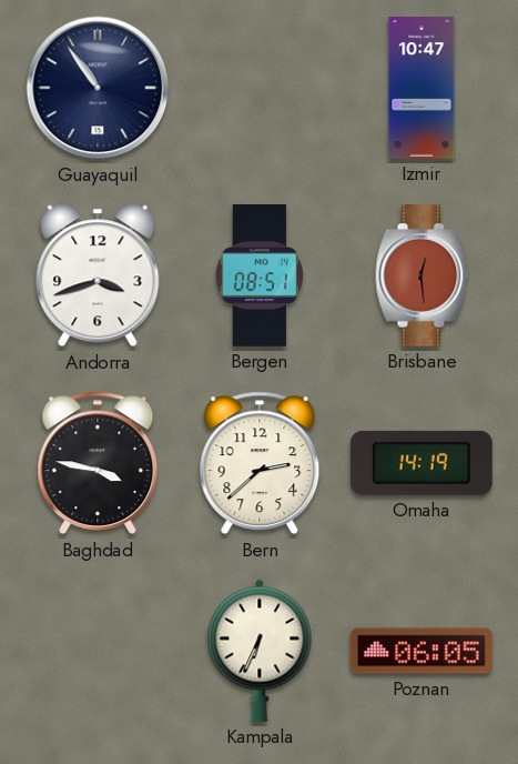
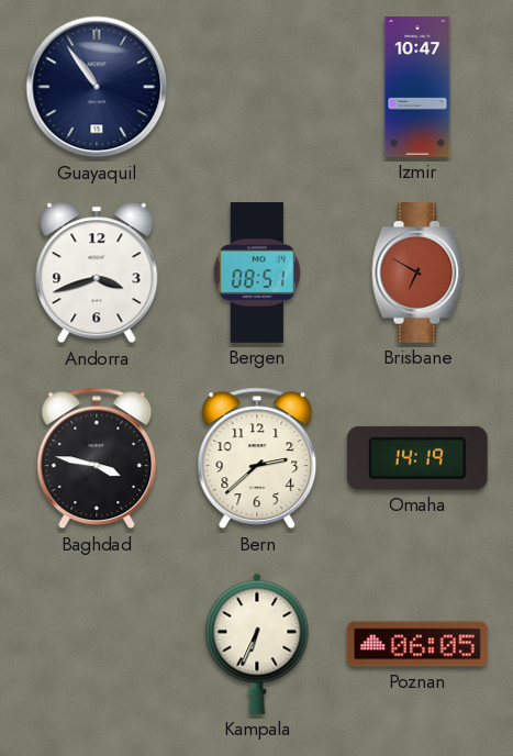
Brisbane: 12:29 -> 6:50 (417, 274)
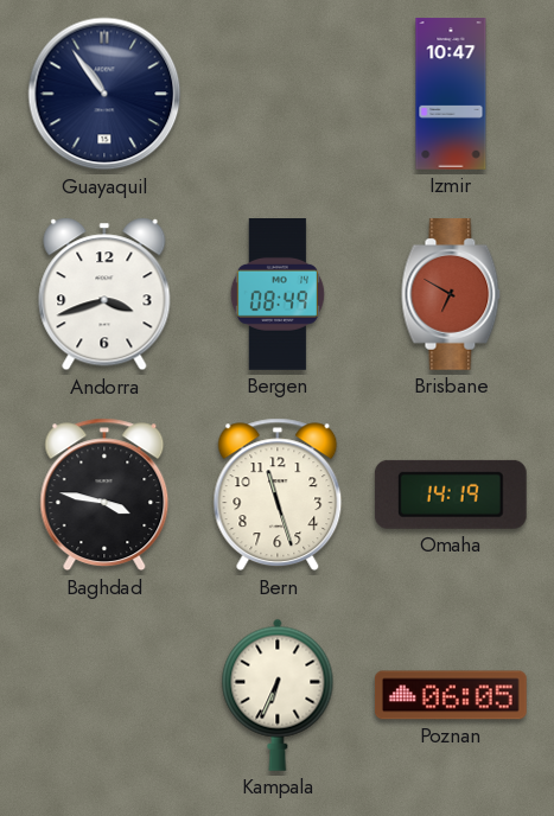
Bergen: 08:51 -> 08:49 (278, 295)
Bern: 2:38 -> 11:27 (278, 495)
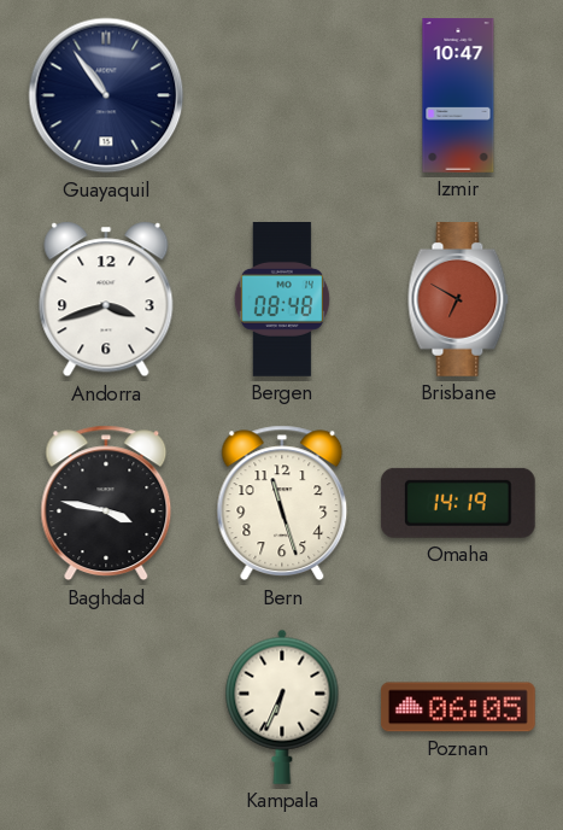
Bergen: 08:49 -> 08:48 (282, 300)
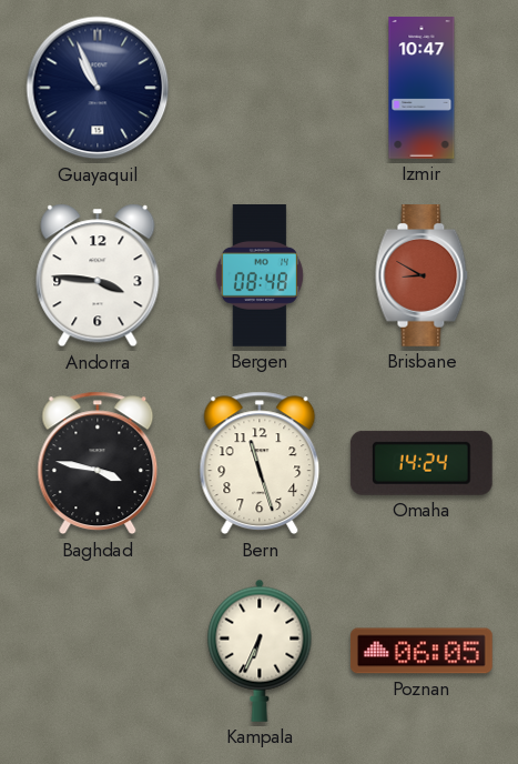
Guayaquil: 10:54 -> 10:56 (98, 88)
Andorra: 3:42 -> 3:46 (98, 275)
Brisbane: 6:50 -> 8:50 (421, 277)
Omaha: 14:19 -> 14:24 (421, 463)
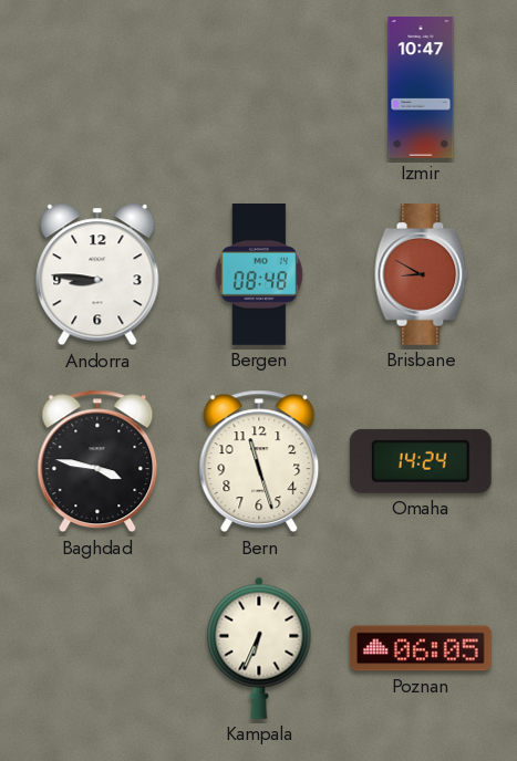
Guayaquil: 10:56 -> none (98, 88)
Andorra: 3:46 -> 8:46 (97, 274)
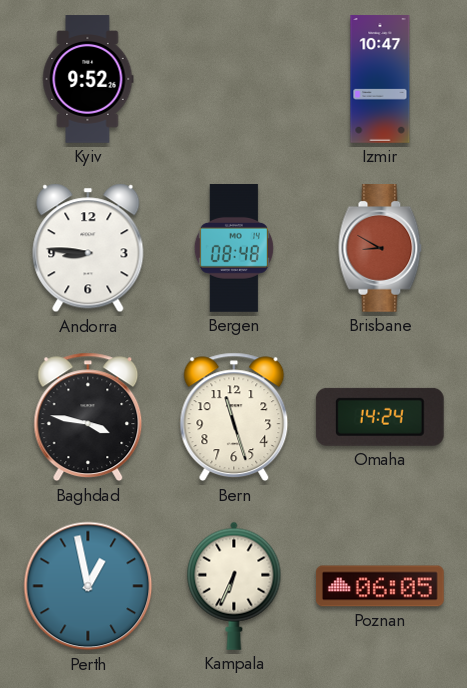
Kyiv: none -> 9:52 (88, 79)
Perth: none -> 12:58 (88, 586)
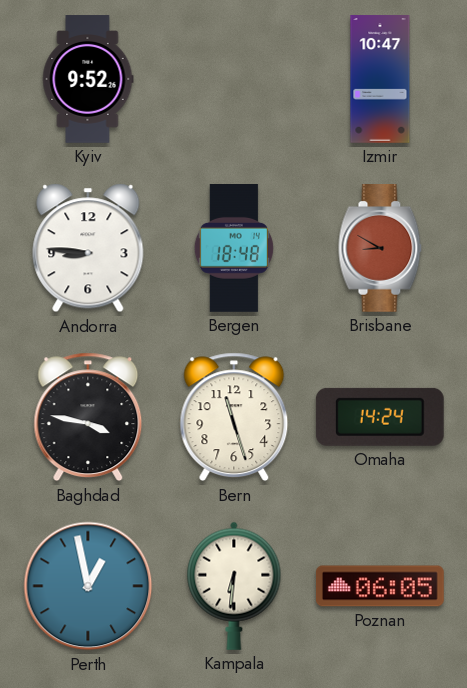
Bergen: 08:48 -> 18:48 (234, 249)
Kampala: 6:34 -> 6:31 (234, 586)
